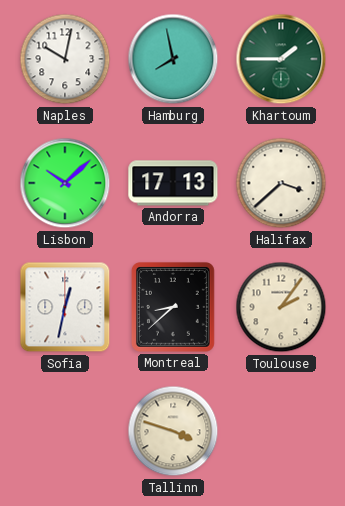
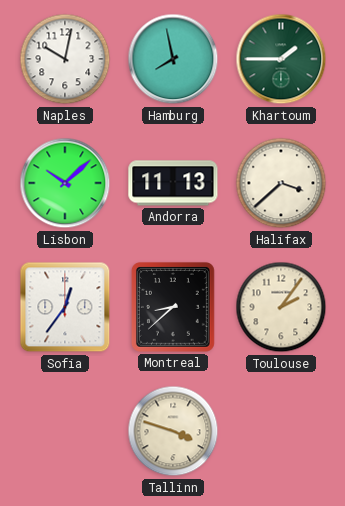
Andorra: 17:13 -> 11:13 (173, 183)
Sofia: 12:32 -> 12:36 (65, 307)
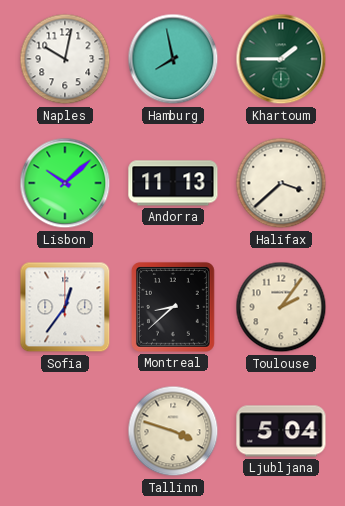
Ljubljana: none -> 5:04 (281, 431)
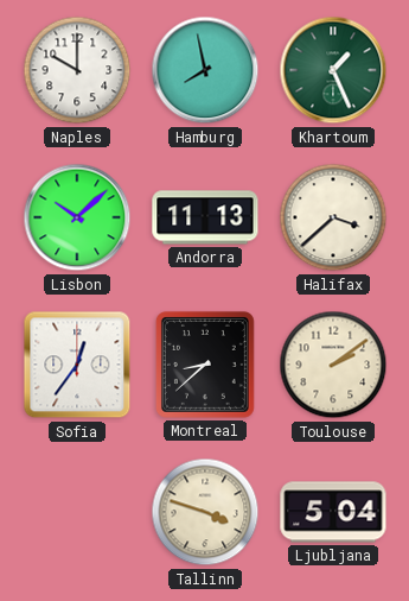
Naples: 10:02 -> 10:00 (77, 70)
Khartoum: 1:45 -> 1:26 (333, 70)
Toulouse: 2:06 -> 2:09 (333, 365)
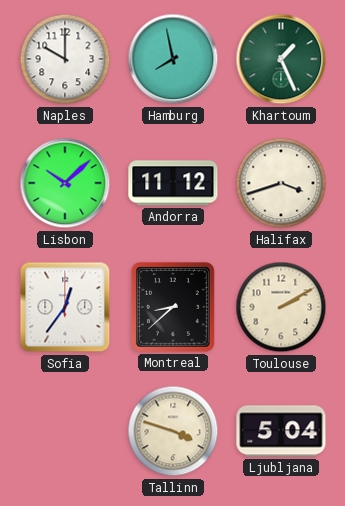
Andorra: 11:13 -> 11:12 (173, 183)
Halifax: 3:38 -> 3:42 (281, 183)
Toulouse: 2:09 -> 2:10 (281, 307)
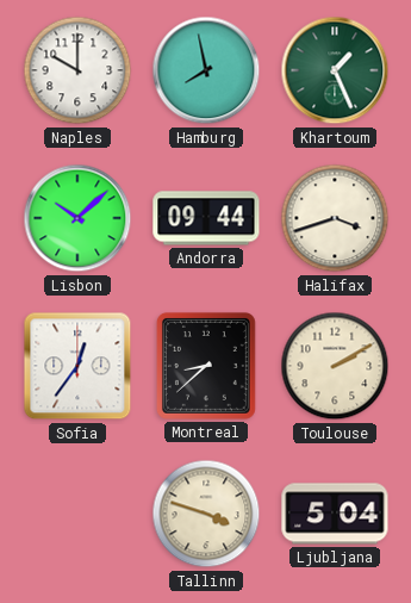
Andorra: 11:12 -> 09:44 (206, 218)
